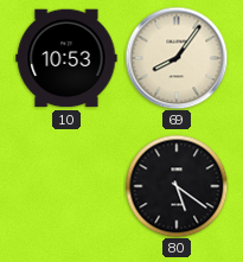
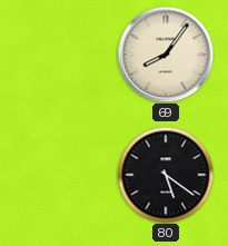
10: 10:53 -> none (66, 58)
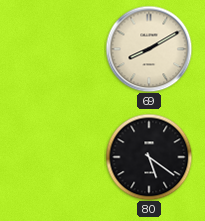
69: 8:06 -> 8:10 (149, 49)
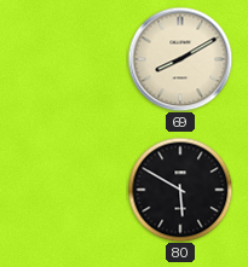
80: 5:21 -> 5:50 (180, 190)
